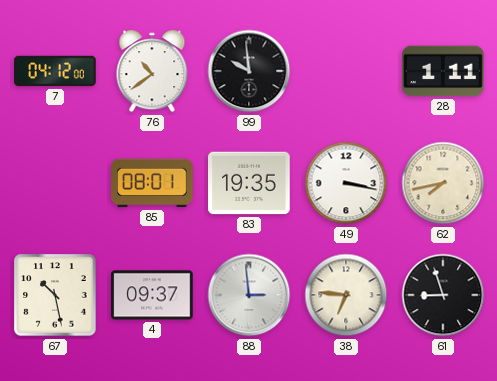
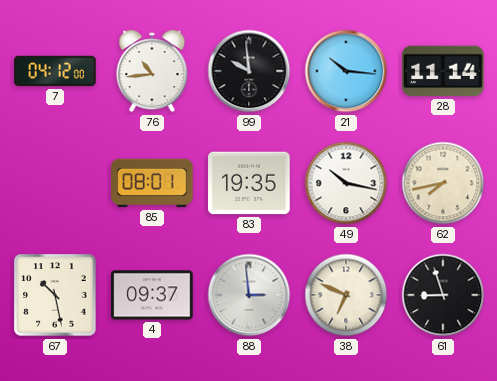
76: 10:39 -> 10:44 (152, 71)
21: none -> 10:16 (346, 71)
28: 1:11 -> 11:14 (443, 71)
49: 3:17 -> 10:17 (346, 183)
38: 6:46 -> 6:49 (346, 295)
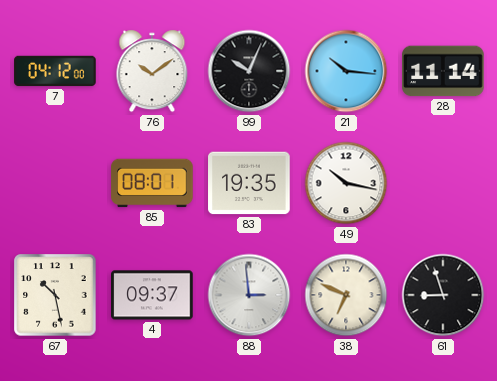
76: 10:44 -> 10:09 (152, 71)
99: 9:59 -> 10:04 (249, 71)
62: 7:43 -> none (443, 183)
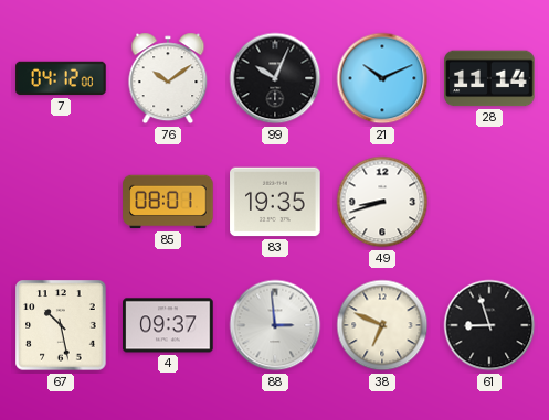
21: 10:16 -> 10:11 (382, 78)
49: 10:17 -> 8:42 (382, 202)
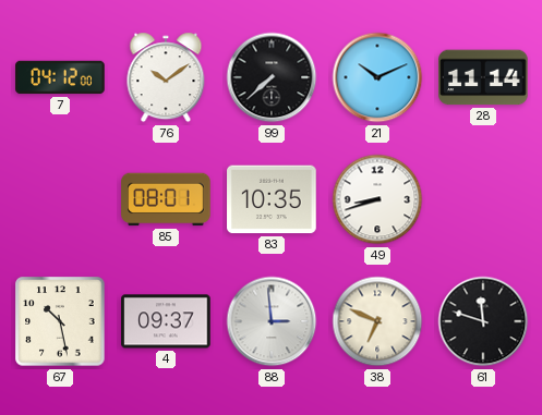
99: 10:04 -> 7:38 (272, 77)
83: 19:35 -> 10:35 (272, 199)
61: 8:57 -> 11:48 (483, 321)
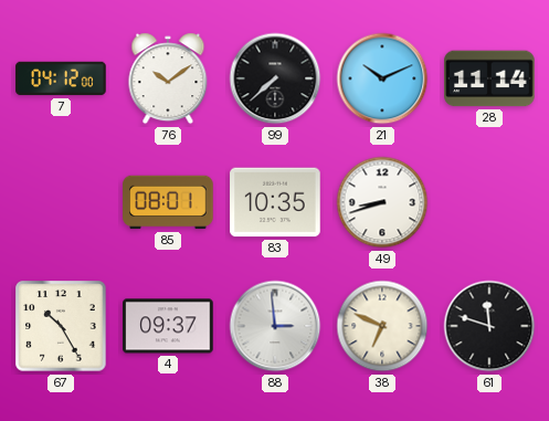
67: 10:28 -> 10:25 (61, 326)
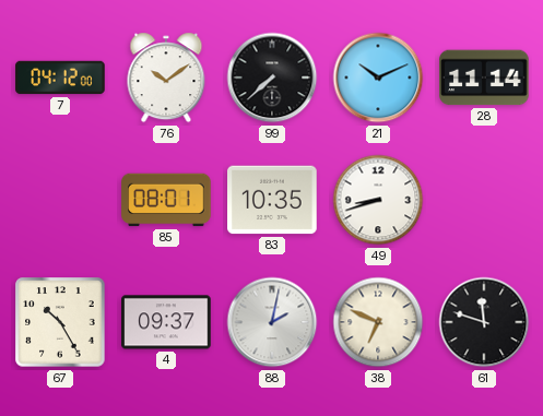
88: 2:59 -> 2:02 (272, 322)
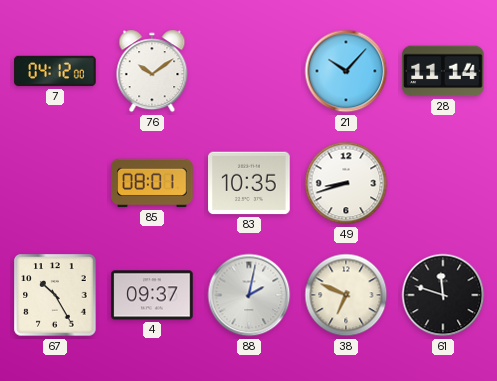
99: 7:38 -> none (272, 78)
21: 10:11 -> 10:07 (346, 71)
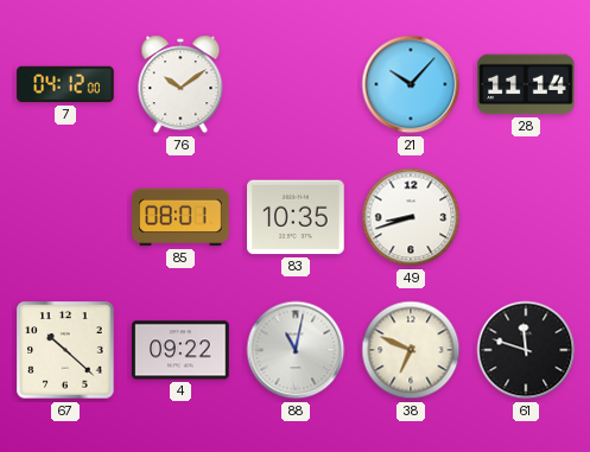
67: 10:25 -> 10:22 (65, 350)
4: 09:37 -> 09:22 (180, 350)
88: 2:02 -> 11:02 (296, 350)
